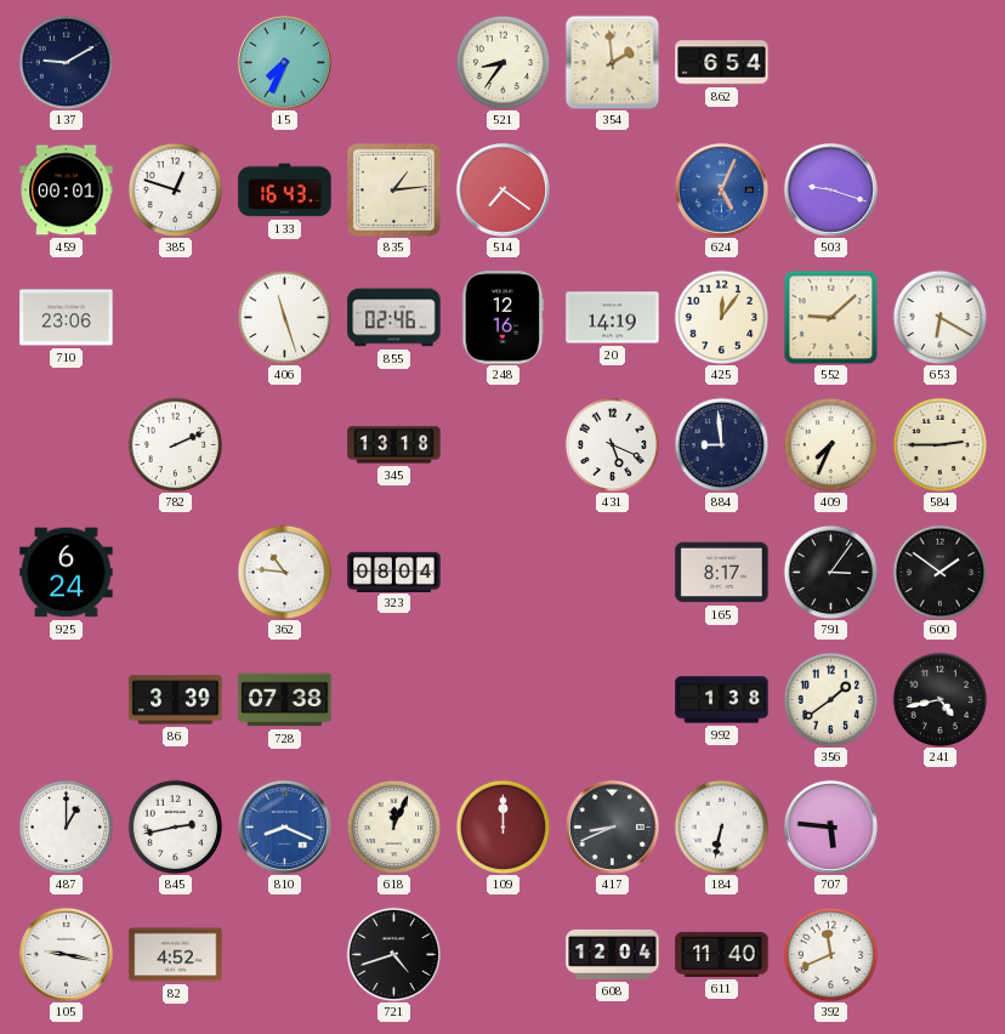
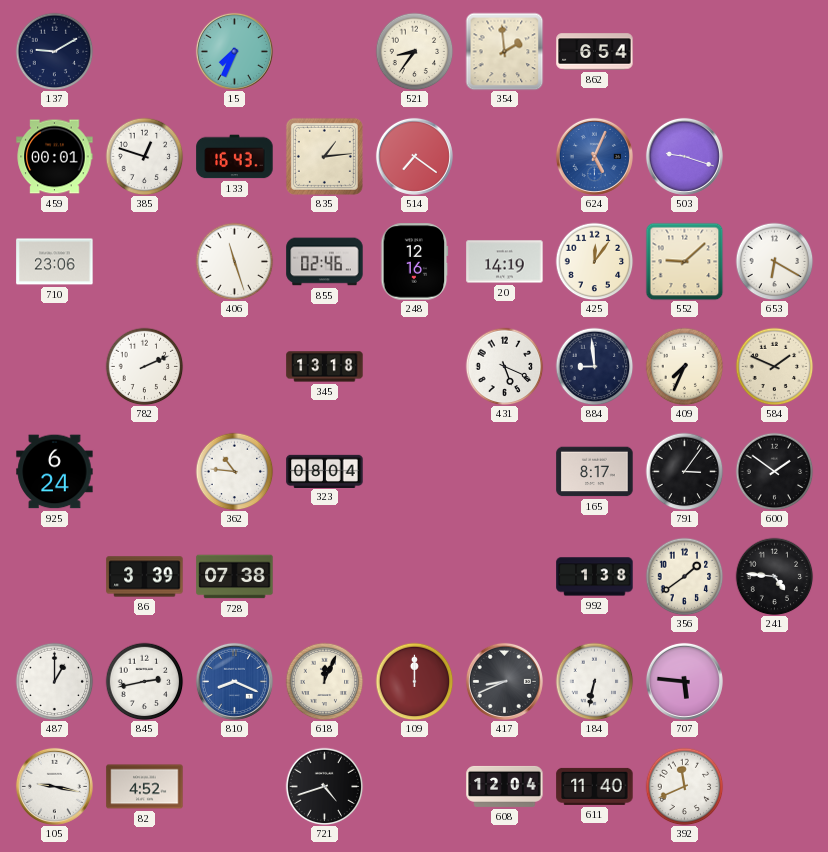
584: 2:45 -> 1:49 (774, 366)
241: 4:43 -> 4:46 (774, 576)
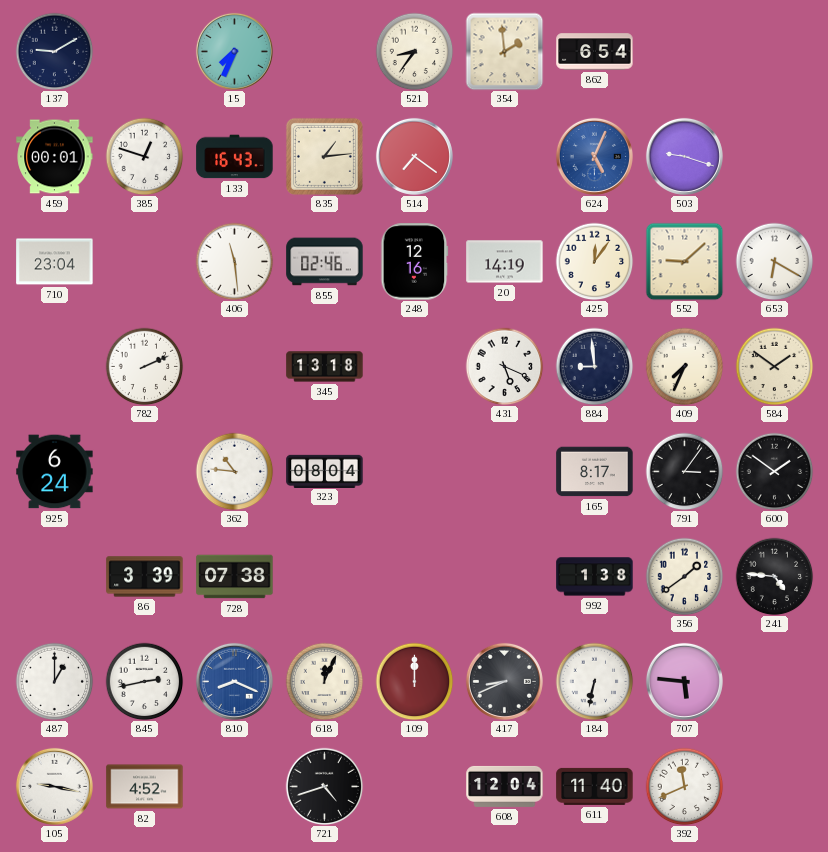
710: 23:06 -> 23:04 (55, 262)
406: 11:27 -> 11:29 (234, 261)
584: 1:49 -> 1:51 (774, 366)
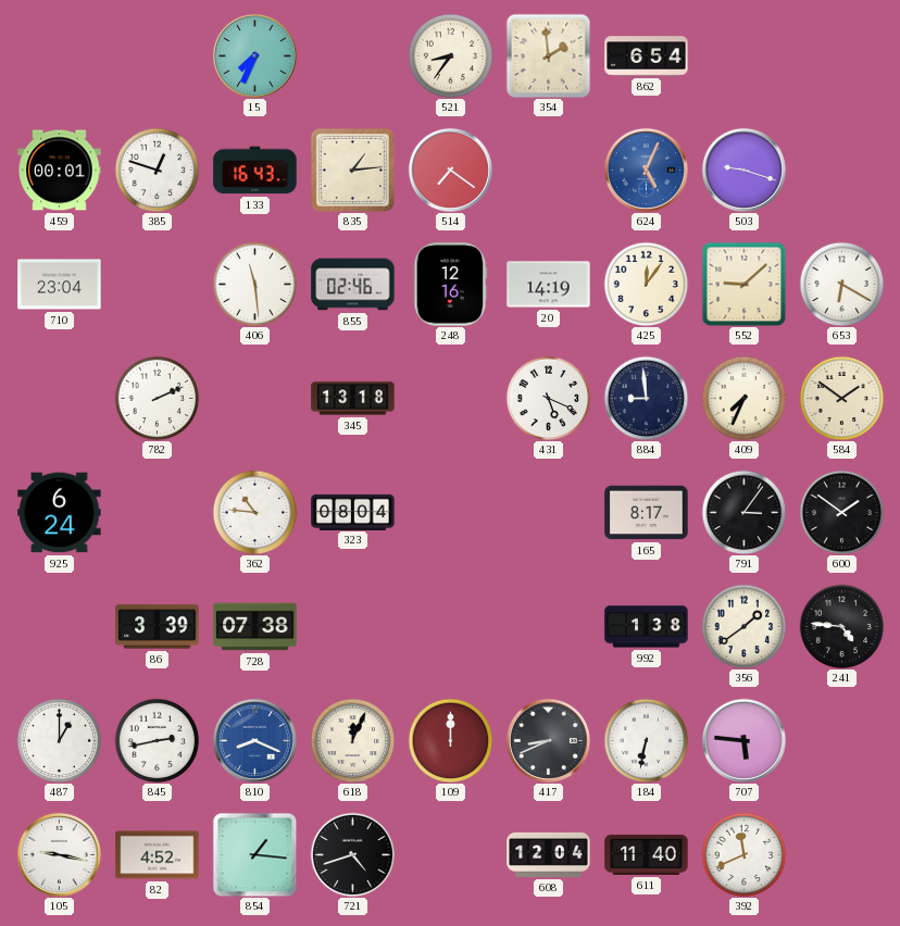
137: 9:10 -> none (54, 51)
854: none -> 1:16 (254, 854)
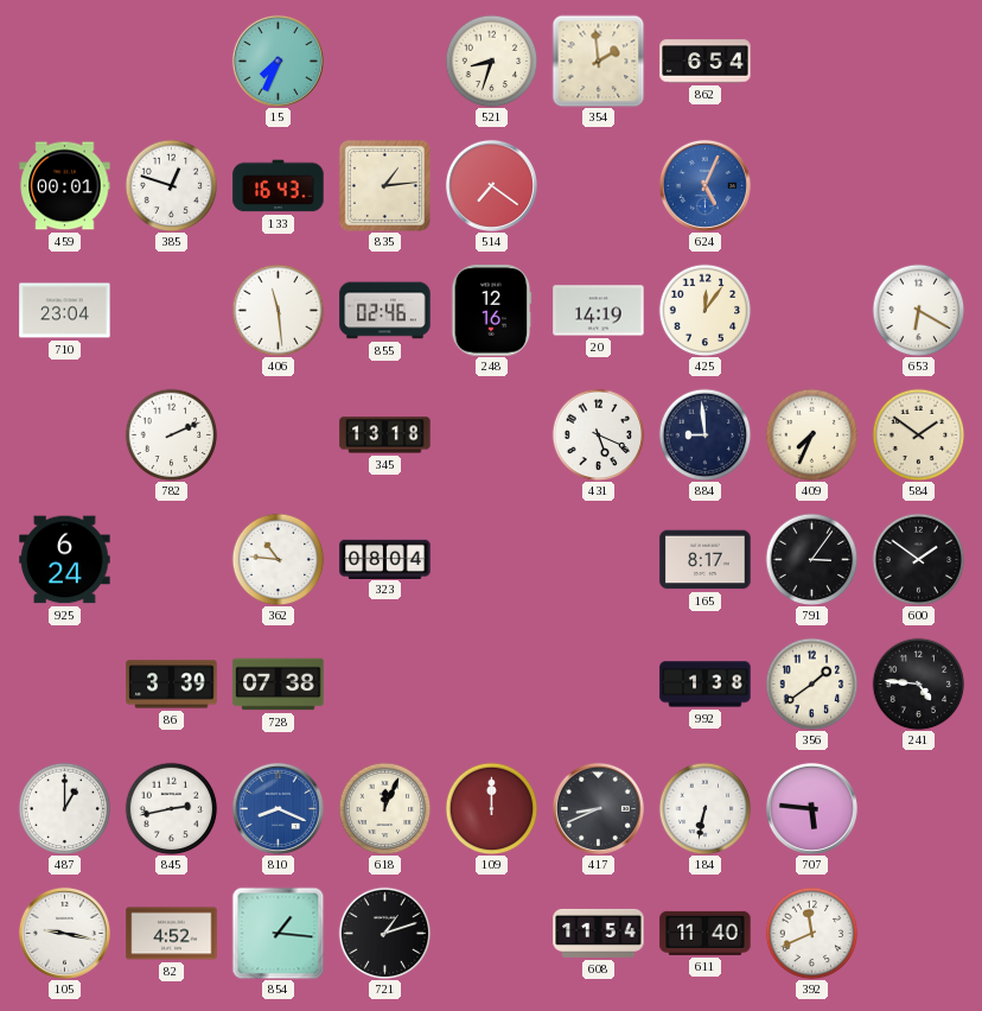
521: 8:36 -> 8:33 (491, 61)
503: 9:18 -> none (743, 170)
552: 9:08 -> none (743, 284)
721: 4:42 -> 1:12 (384, 933)
608: 12:04 -> 11:54 (599, 933)
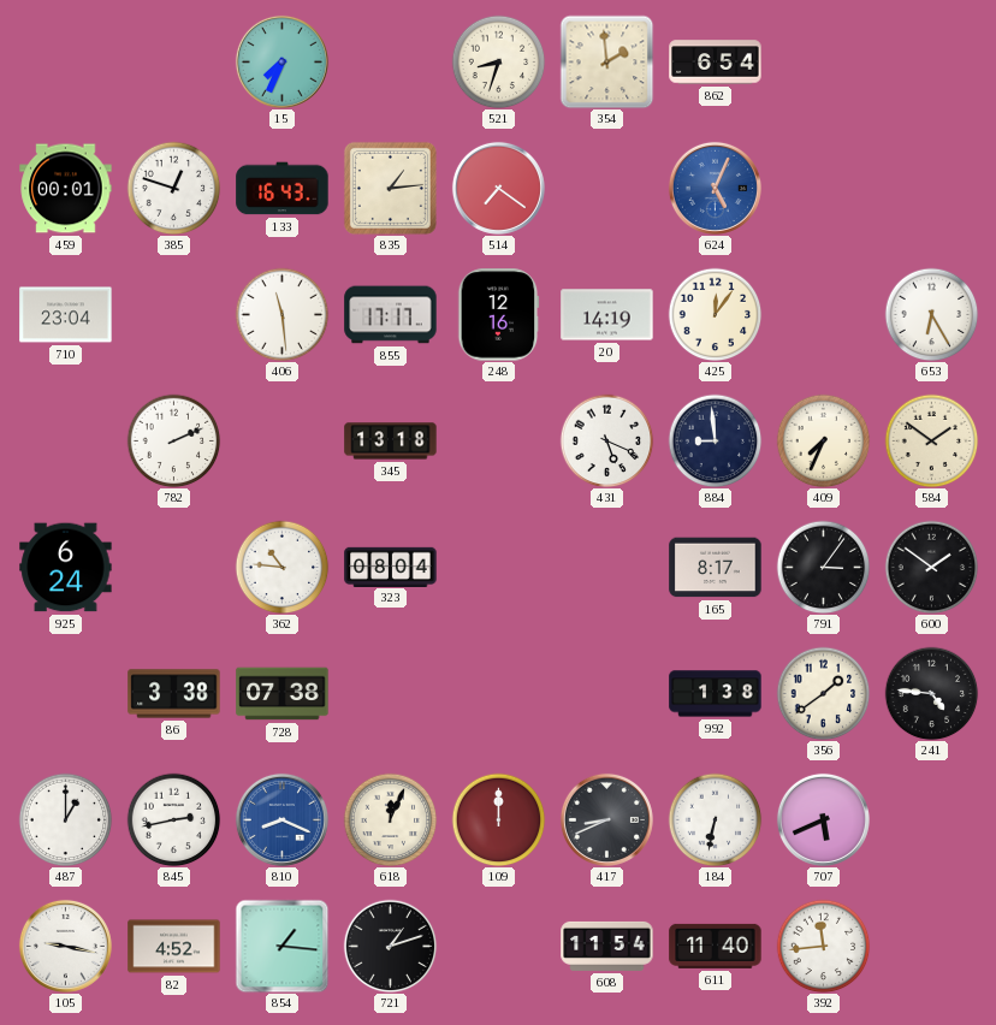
855: 02:46 -> 17:17 (391, 315)
653: 6:20 -> 6:25 (931, 314)
86: 3:39 -> 3:38 (174, 694)
707: 5:46 -> 5:41 (823, 819)
392: 11:41 -> 11:44 (823, 946)
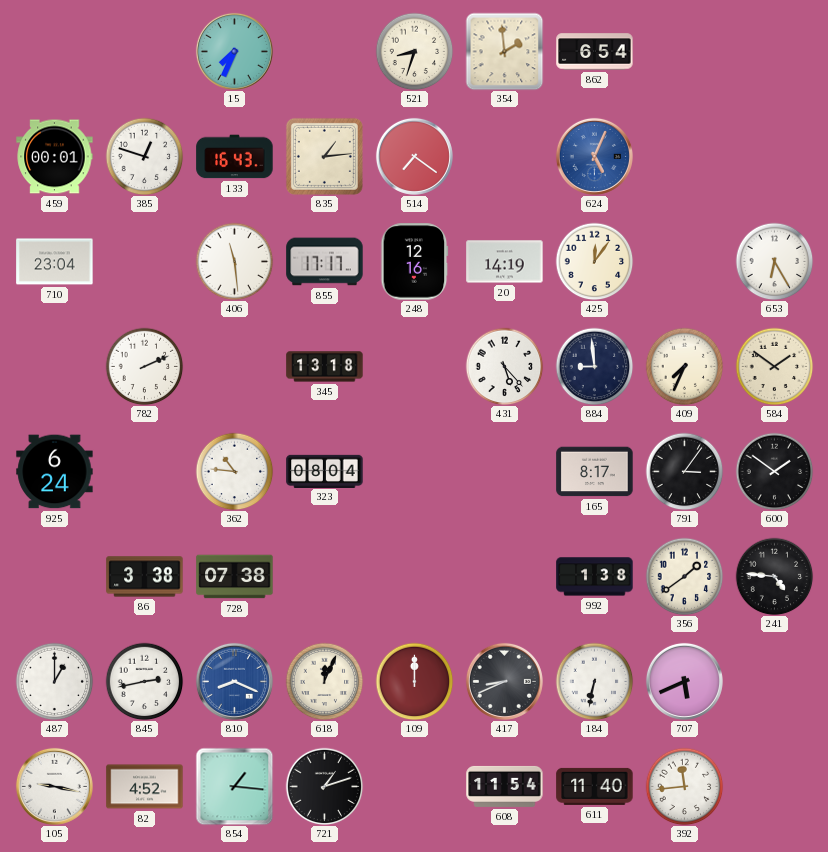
431: 5:19 -> 5:23 (504, 366)
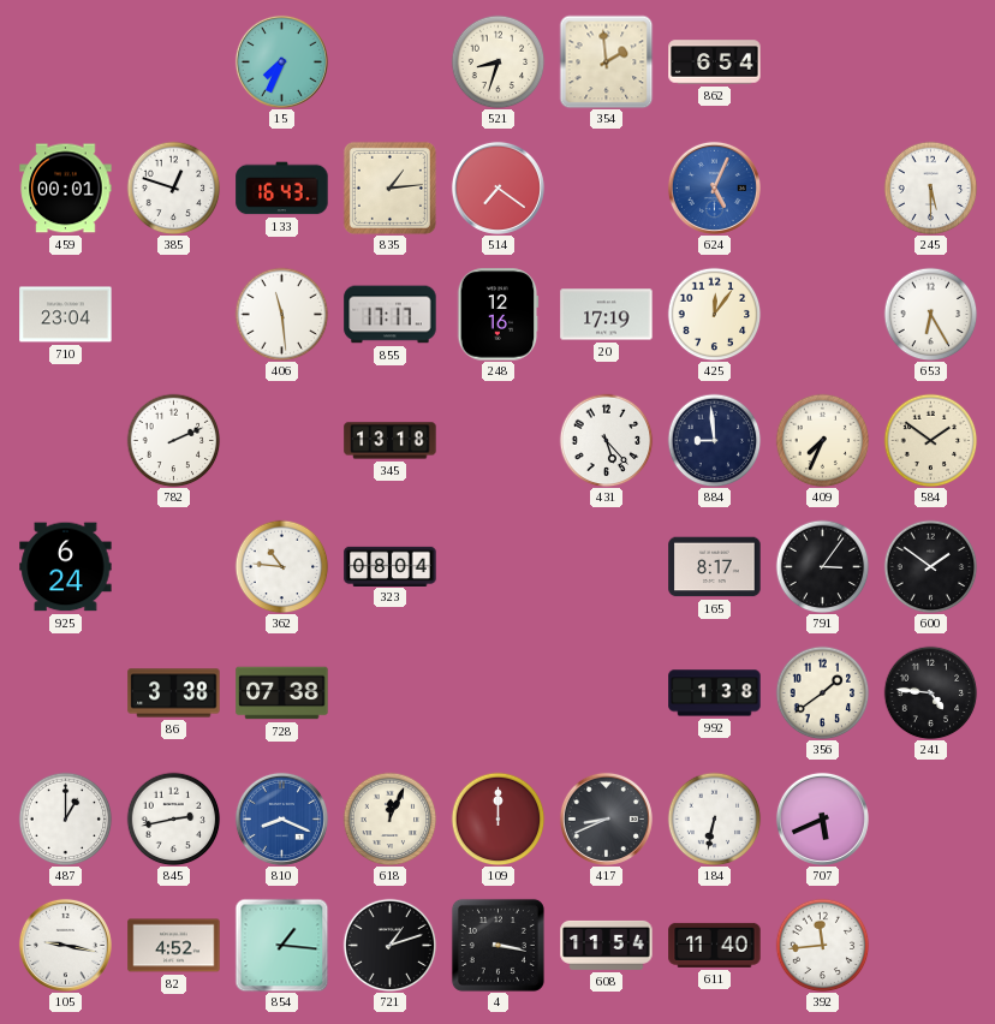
245: none -> 5:30 (930, 187)
20: 14:19 -> 17:19 (607, 315)
4: none -> 3:17 (497, 945)
